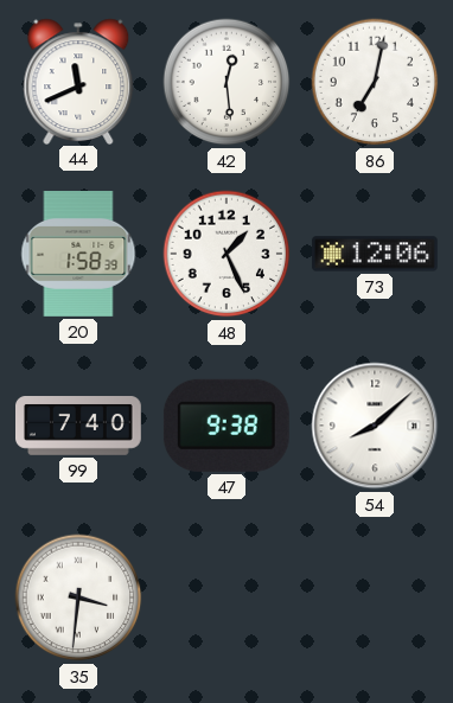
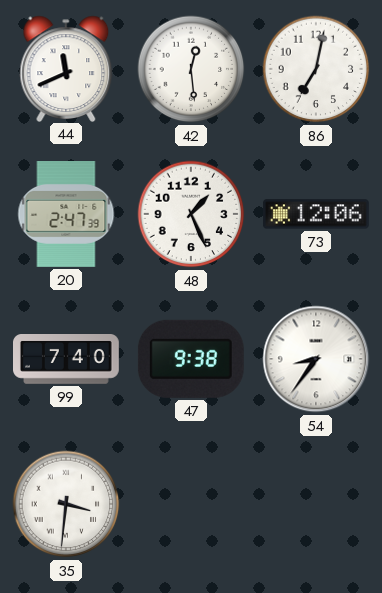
20: 1:58 -> 2:47 (66, 215)
54: 8:08 -> 8:36 (316, 359)
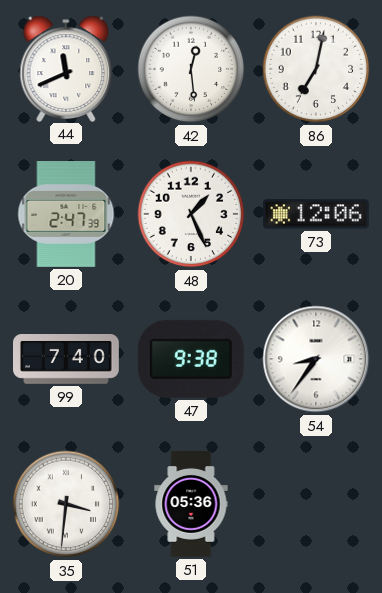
51: none -> 05:36 (191, 505)
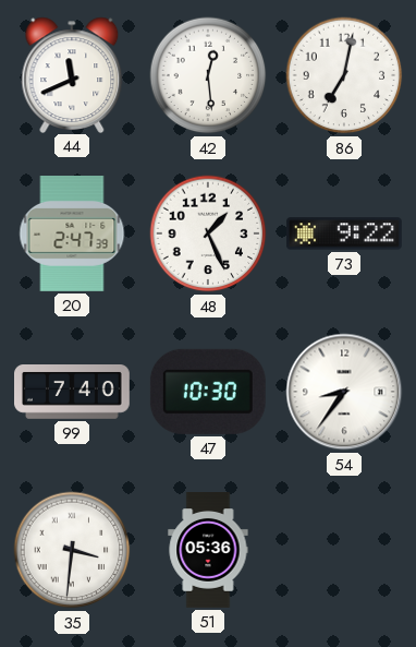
73: 12:06 -> 9:22 (344, 233)
47: 9:38 -> 10:30 (208, 392)
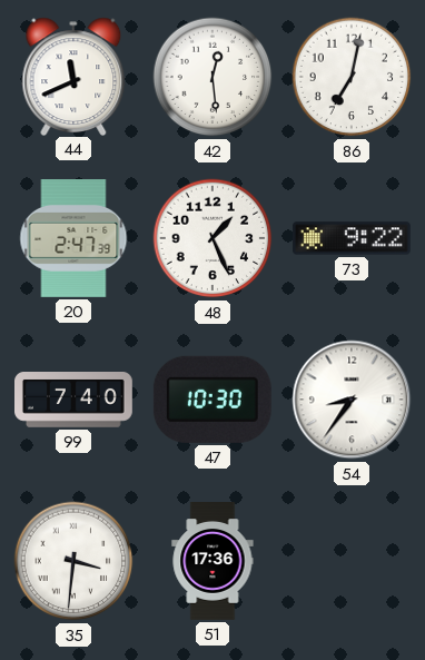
51: 05:36 -> 17:36 (212, 562)
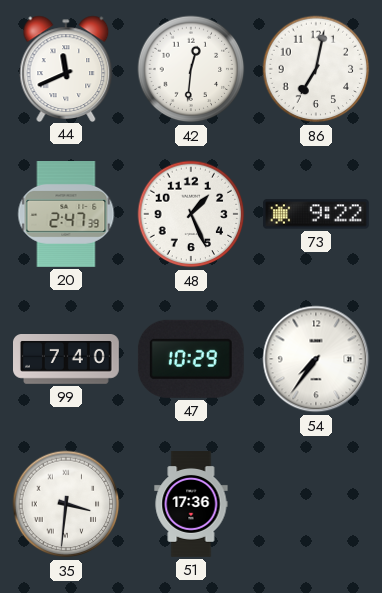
42: 12:29 -> 12:31 (191, 69)
47: 10:30 -> 10:29 (191, 359)
54: 8:36 -> 7:36 (316, 359)
